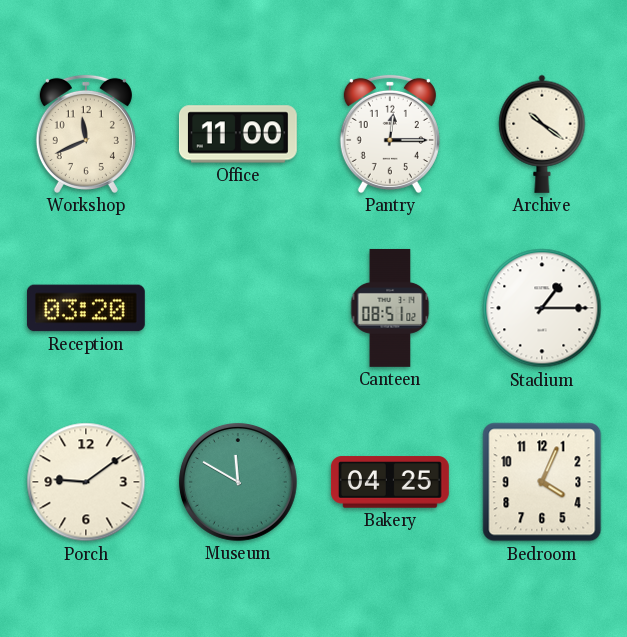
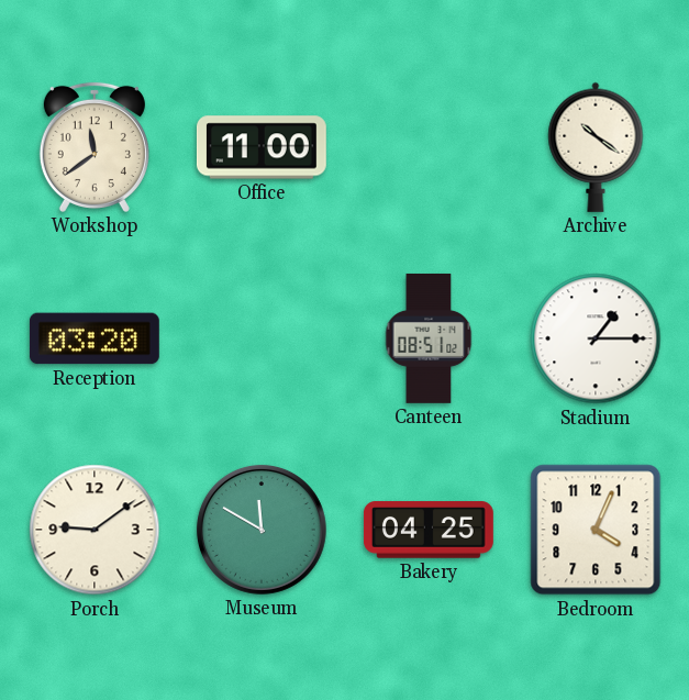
Workshop: 11:41 -> 11:39 (95, 147)
Pantry: 12:15 -> none (390, 134)
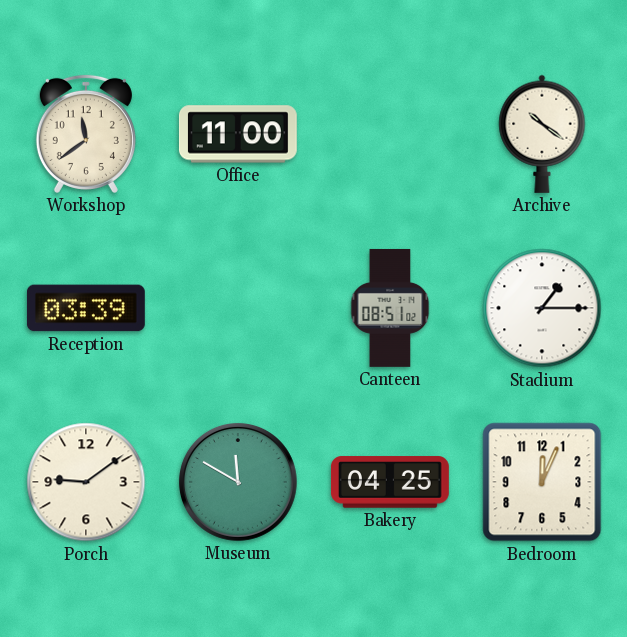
Reception: 03:20 -> 03:39 (86, 308)
Bedroom: 4:04 -> 12:04 (542, 482)
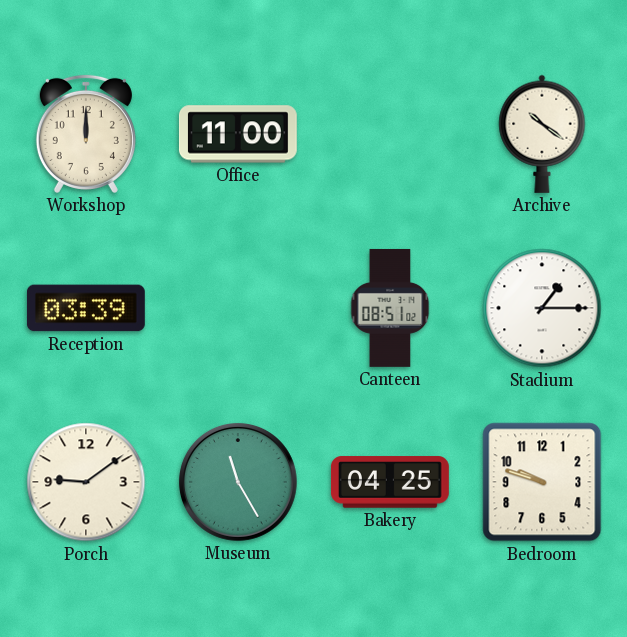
Workshop: 11:39 -> 12:00 (86, 134)
Museum: 11:50 -> 11:25 (238, 482)
Bedroom: 12:04 -> 9:48 (542, 482)
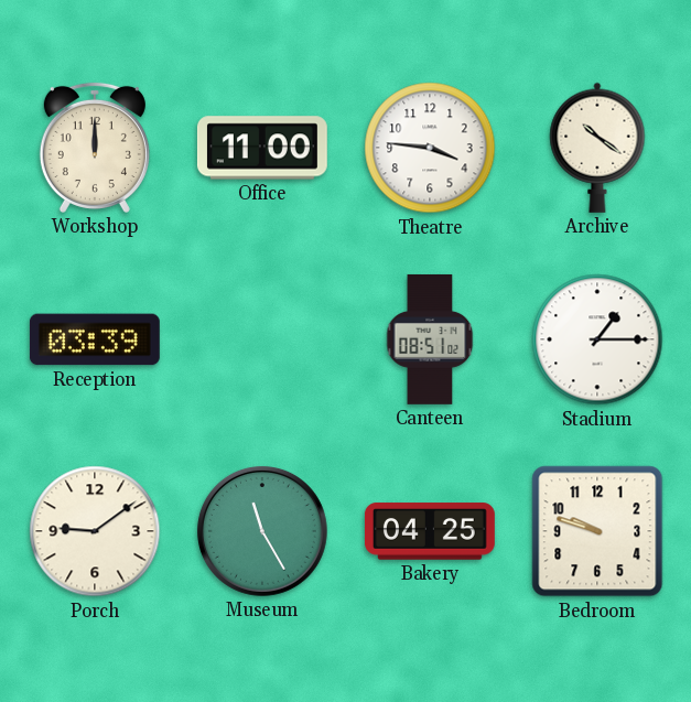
Theatre: none -> 3:46 (430, 148)
